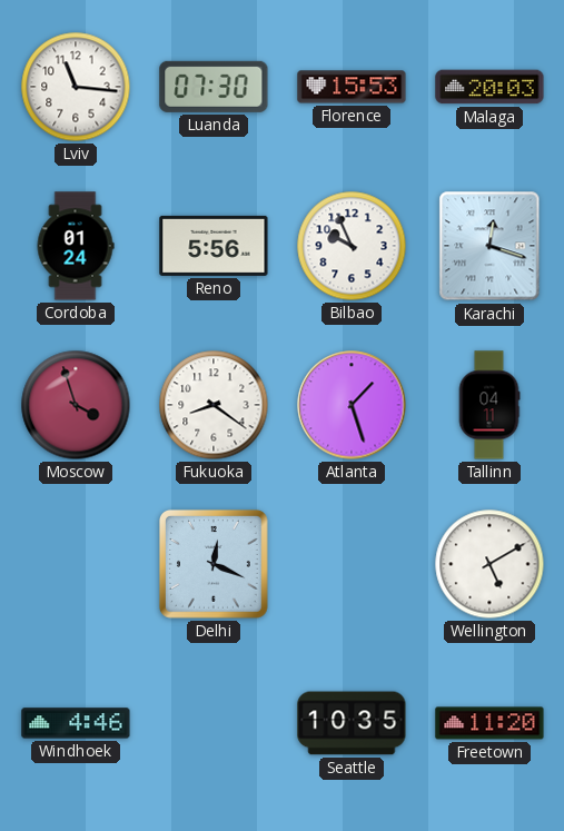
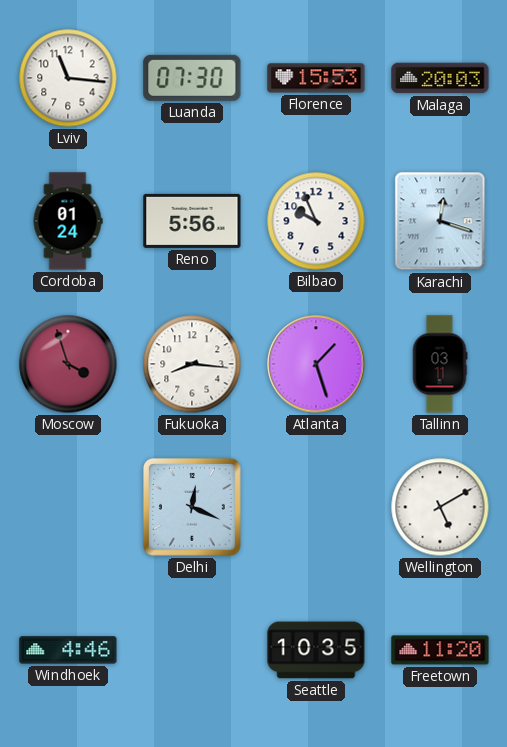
Fukuoka: 8:21 -> 8:16 (192, 364)
Tallinn: 04:11 -> 03:11 (440, 364)
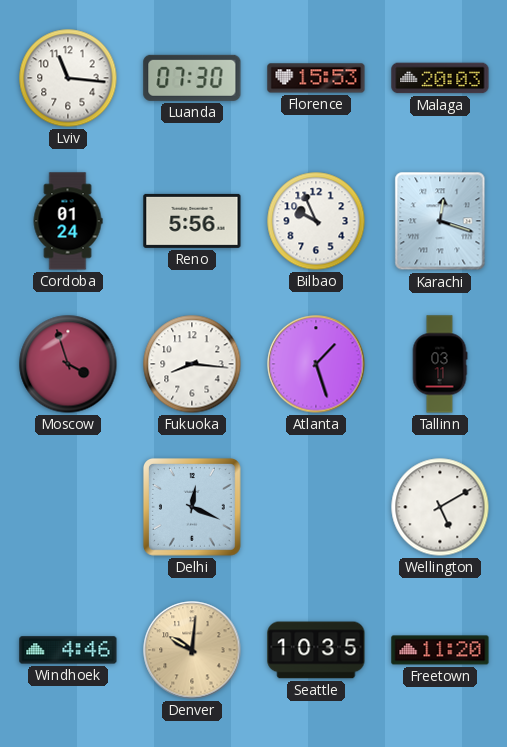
Denver: none -> 10:01 (192, 650)
